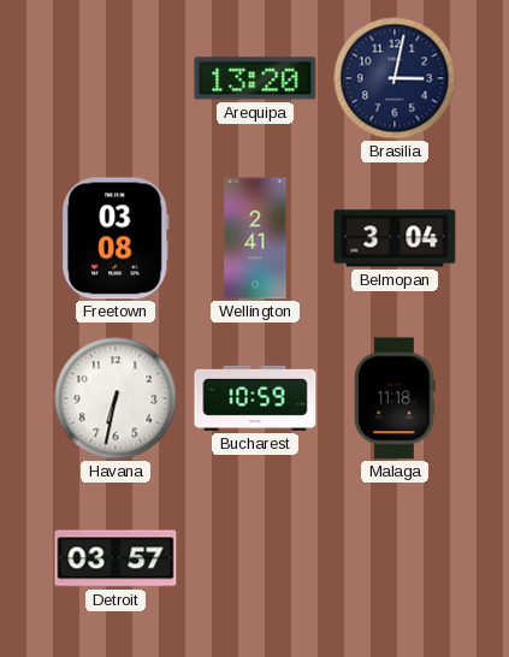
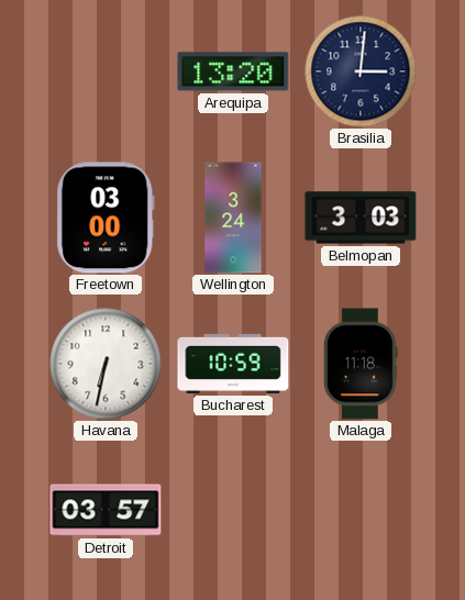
Brasilia: 3:02 -> 3:01 (361, 71)
Freetown: 03:08 -> 03:00 (106, 218)
Wellington: 2:41 -> 3:24 (233, 218)
Belmopan: 3:04 -> 3:03 (361, 218)
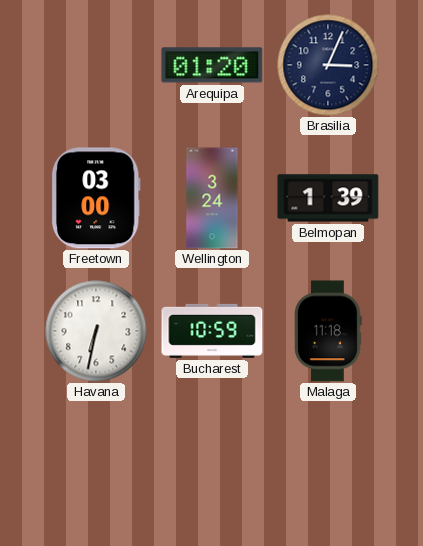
Arequipa: 13:20 -> 01:20 (212, 65)
Brasilia: 3:01 -> 3:04 (328, 65)
Belmopan: 3:03 -> 1:39 (328, 198)
Detroit: 03:57 -> none (106, 510)
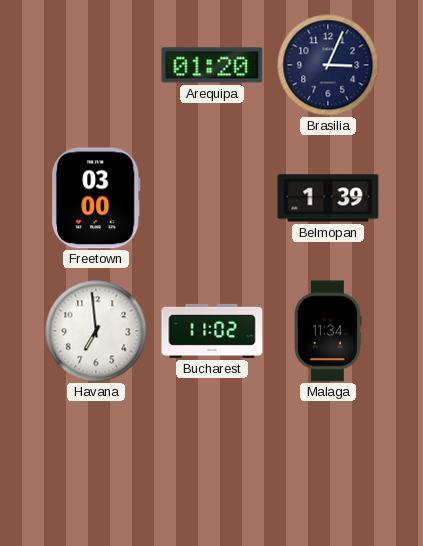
Wellington: 3:24 -> none (212, 198)
Havana: 6:32 -> 6:59 (96, 331)
Bucharest: 10:59 -> 11:02 (212, 331)
Malaga: 11:18 -> 11:34 (328, 331)
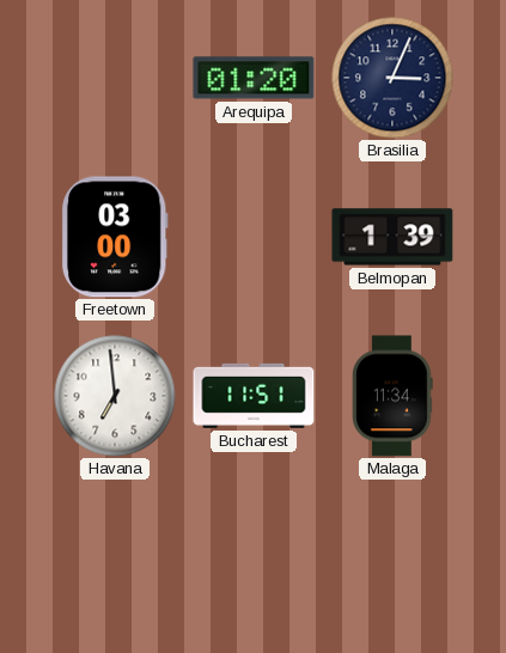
Bucharest: 11:02 -> 11:51 (254, 396)
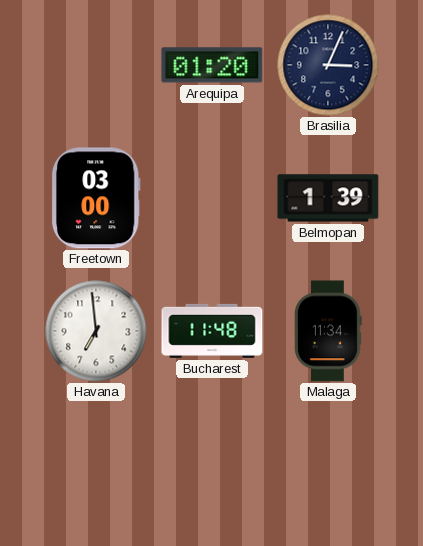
Bucharest: 11:51 -> 11:48 (212, 331)
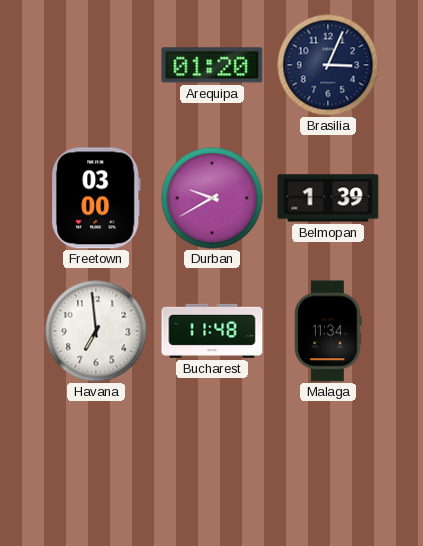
Durban: none -> 9:40 (212, 198)
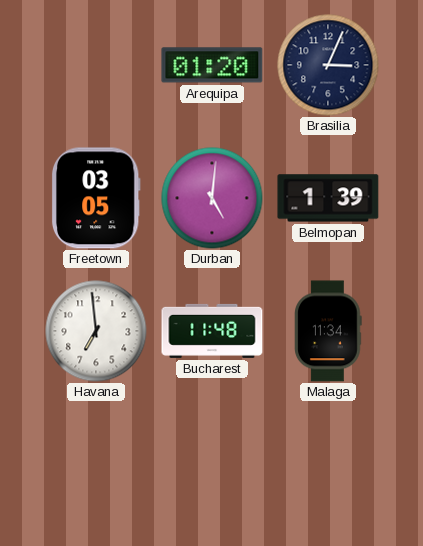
Freetown: 03:00 -> 03:05 (96, 198)
Durban: 9:40 -> 5:01 (212, 198)
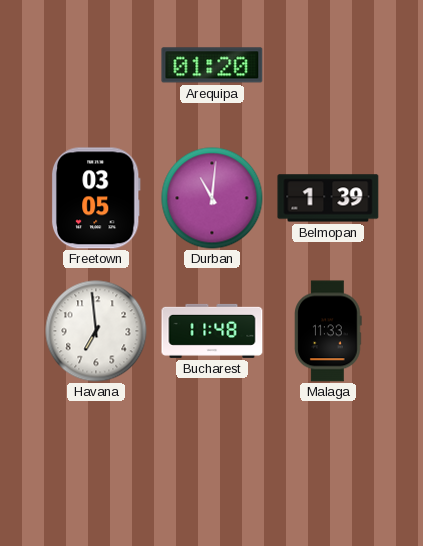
Brasilia: 3:04 -> none (328, 65)
Durban: 5:01 -> 11:01 (212, 198)
Malaga: 11:34 -> 11:33 (328, 331)
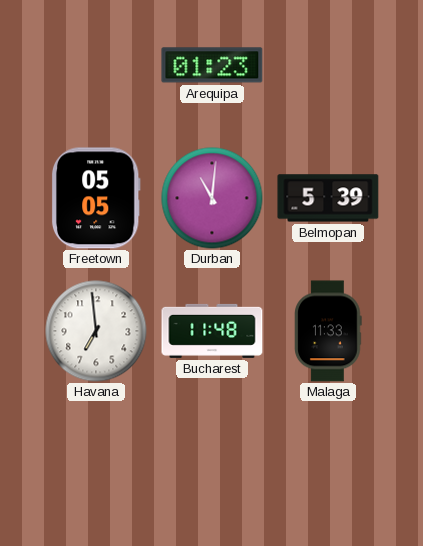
Arequipa: 01:20 -> 01:23 (212, 65)
Freetown: 03:05 -> 05:05 (96, 198)
Belmopan: 1:39 -> 5:39 (328, 198)
